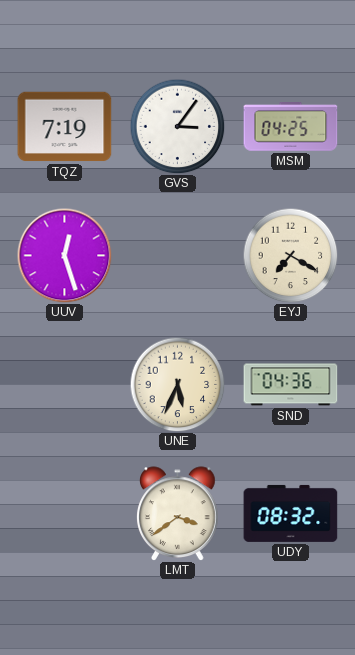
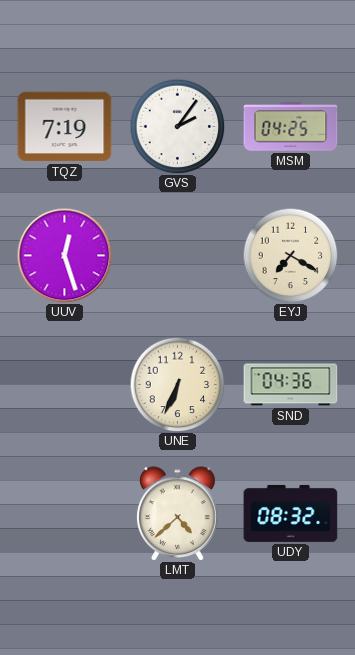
GVS: 3:06 -> 2:06 (177, 126)
UNE: 5:34 -> 6:34 (177, 384)
LMT: 3:39 -> 4:38 (178, 513)
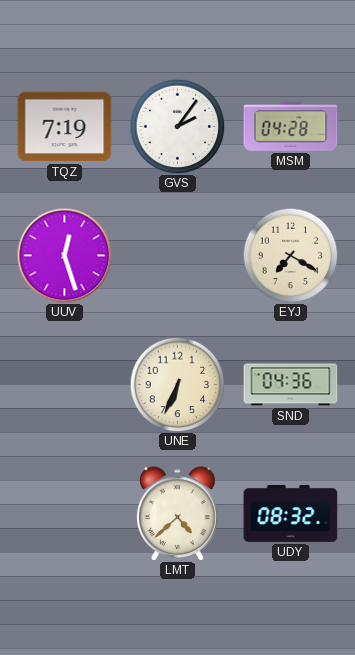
MSM: 04:25 -> 04:28 (291, 127)
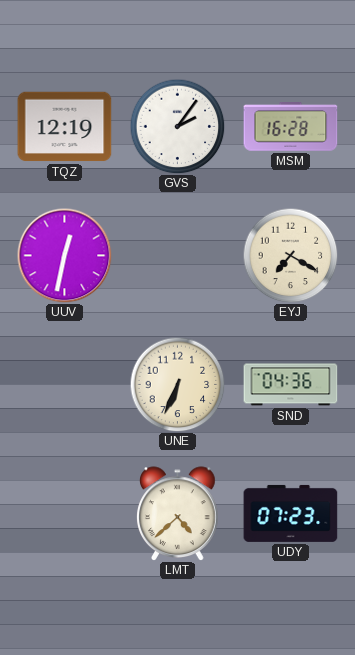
TQZ: 7:19 -> 12:19 (65, 127)
MSM: 04:28 -> 16:28 (291, 127)
UUV: 12:27 -> 12:32 (64, 255)
UDY: 08:32 -> 07:23 (291, 513)
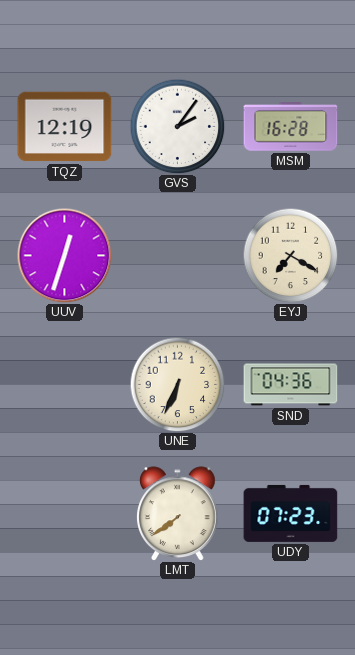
UUV: 12:32 -> 12:33 (64, 255)
LMT: 4:38 -> 7:39 (178, 513)
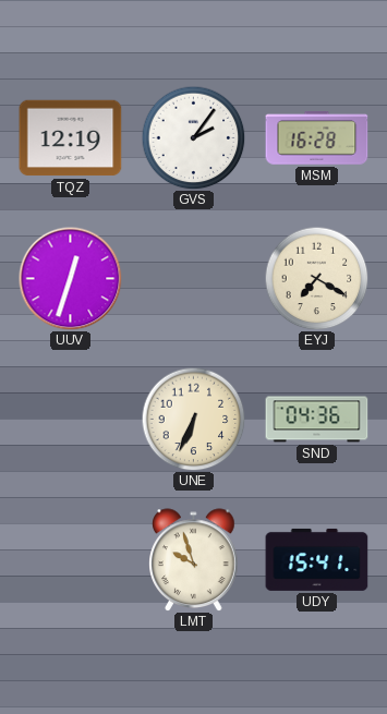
LMT: 7:39 -> 9:57 (194, 559)
UDY: 07:23 -> 15:41 (317, 559)
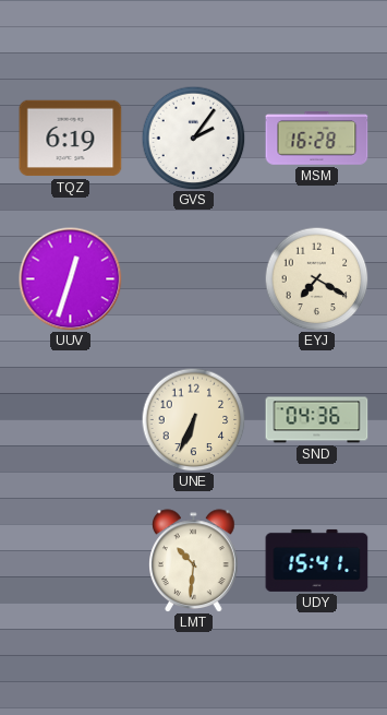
TQZ: 12:19 -> 6:19 (71, 139)
LMT: 9:57 -> 10:31 (194, 560)
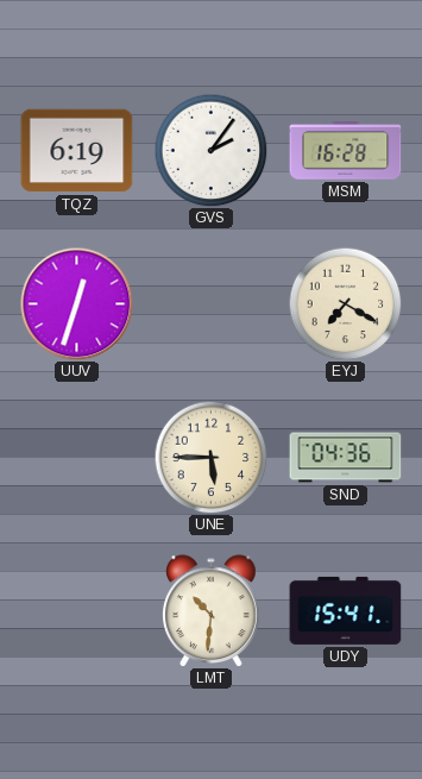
UNE: 6:34 -> 5:45 (210, 457)
